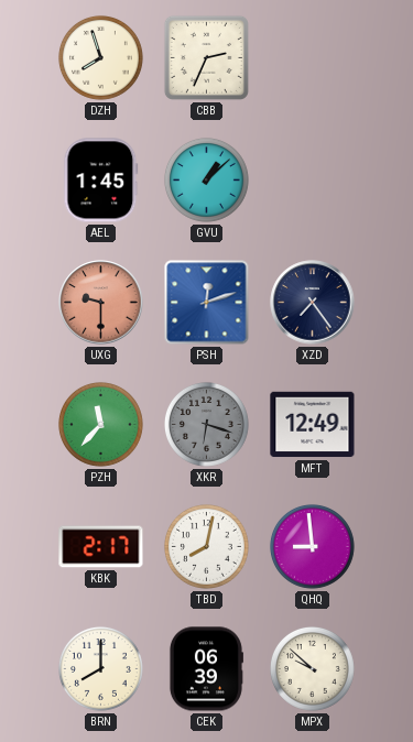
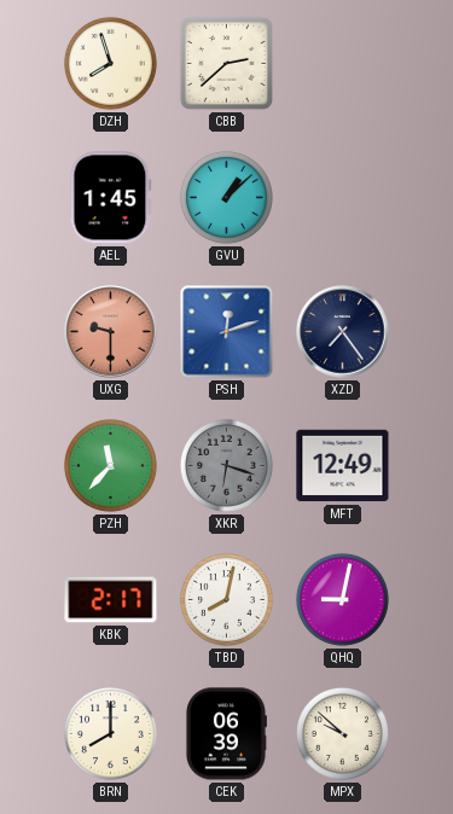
CBB: 2:34 -> 2:38 (226, 63)
QHQ: 8:59 -> 9:02 (342, 599)
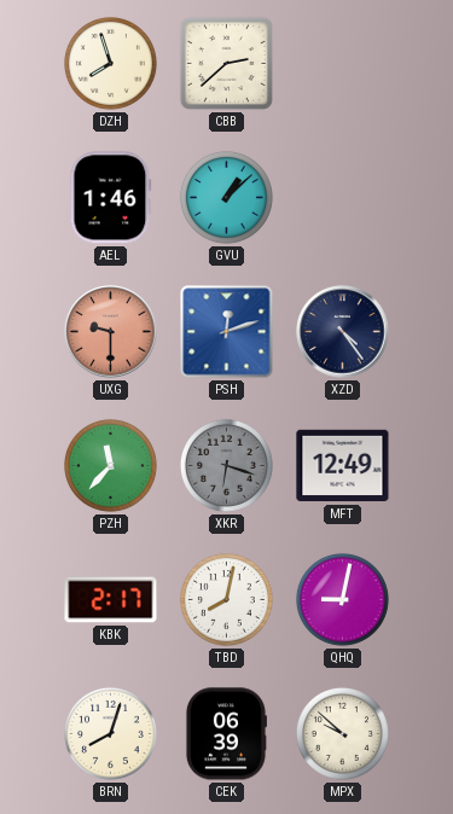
AEL: 1:45 -> 1:46 (111, 198)
XZD: 7:24 -> 4:24 (343, 332)
BRN: 8:00 -> 8:03 (110, 733)
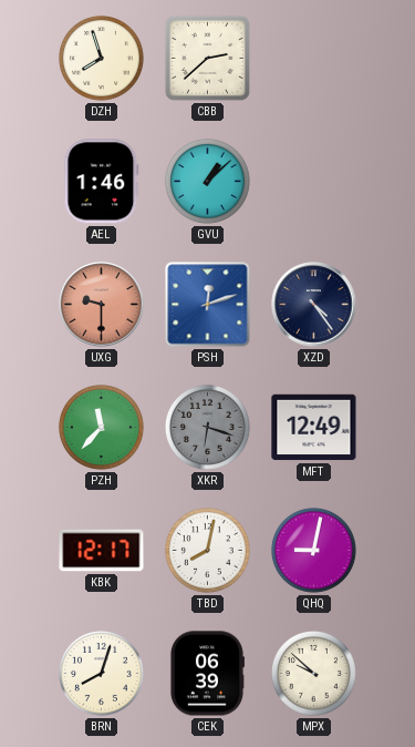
KBK: 2:17 -> 12:17 (102, 551)
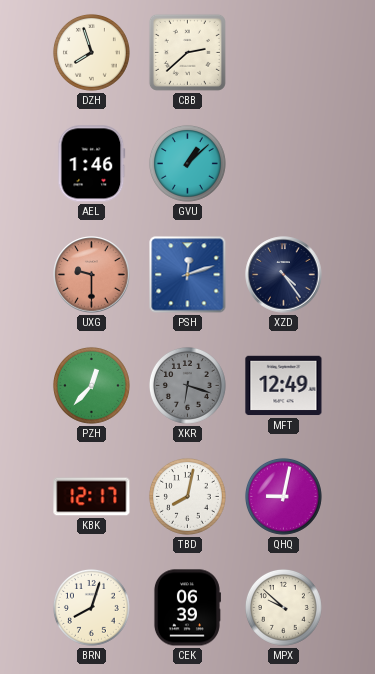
PZH: 11:37 -> 12:37 (91, 385)
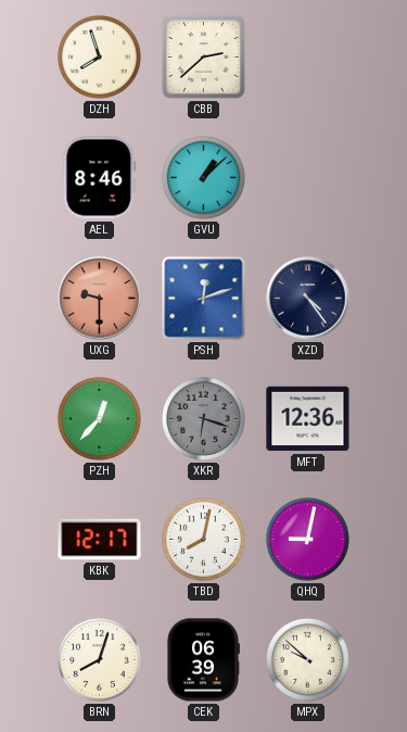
AEL: 1:46 -> 8:46 (100, 178)
MFT: 12:49 -> 12:36 (308, 419)
